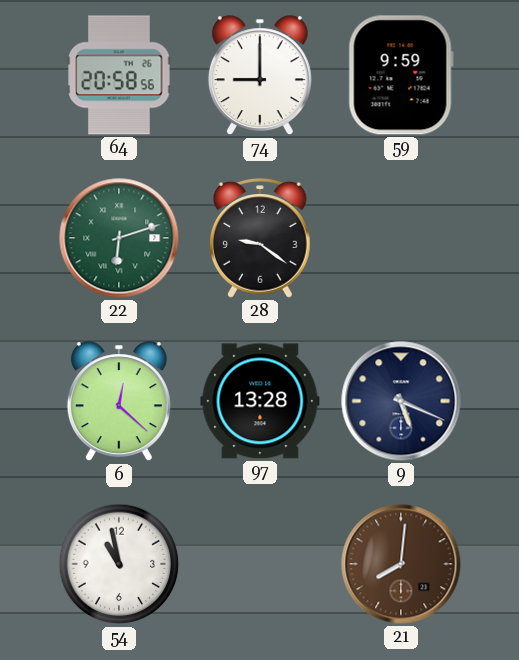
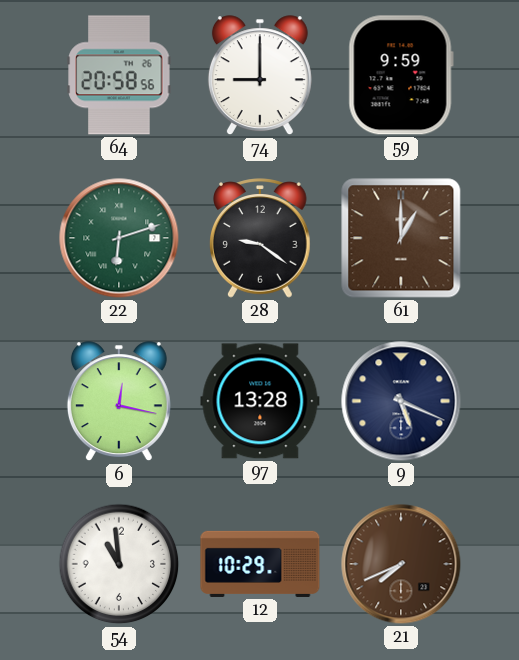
61: none -> 1:00 (401, 238)
6: 12:22 -> 12:17 (119, 402)
54: 10:58 -> 10:59 (119, 564)
12: none -> 10:29 (260, 564)
21: 8:01 -> 7:41 (401, 564)
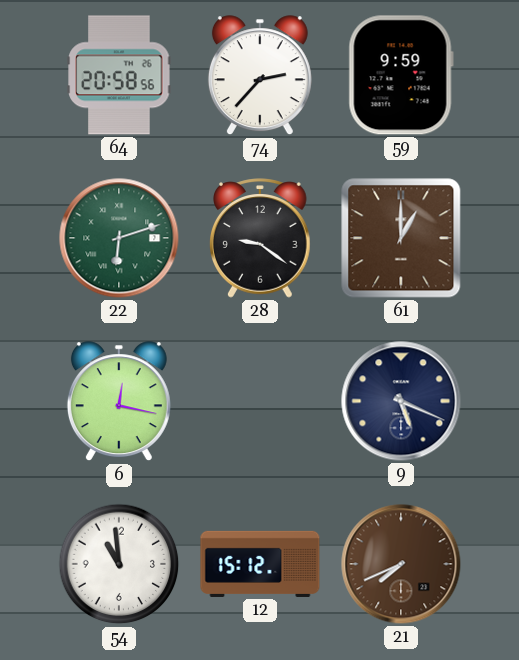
74: 9:00 -> 2:37 (260, 76)
97: 13:28 -> none (260, 401)
12: 10:29 -> 15:12 (260, 564)
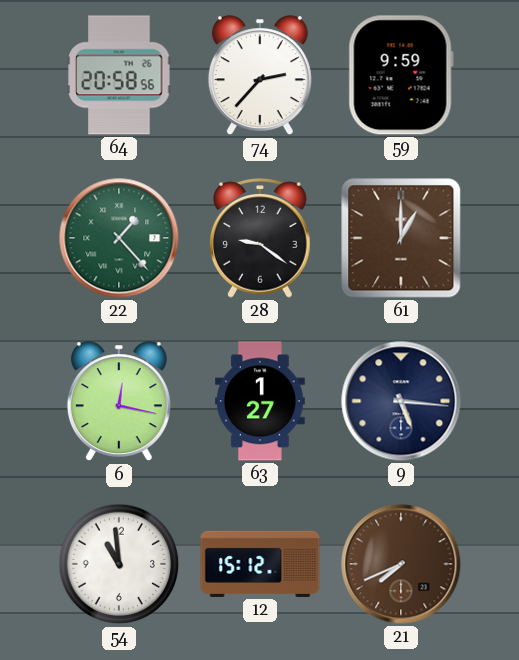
22: 6:12 -> 1:23 (119, 238)
63: none -> 1:27 (260, 401)
9: 5:19 -> 5:16 (401, 401)
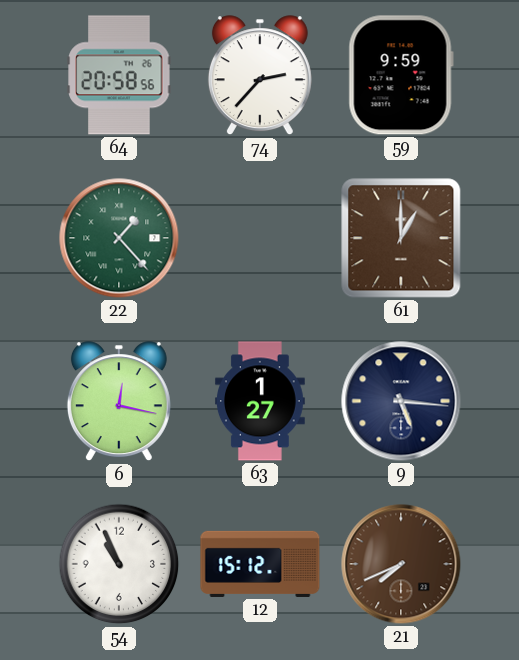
28: 9:21 -> none (261, 238)
54: 10:59 -> 10:56 (119, 564)
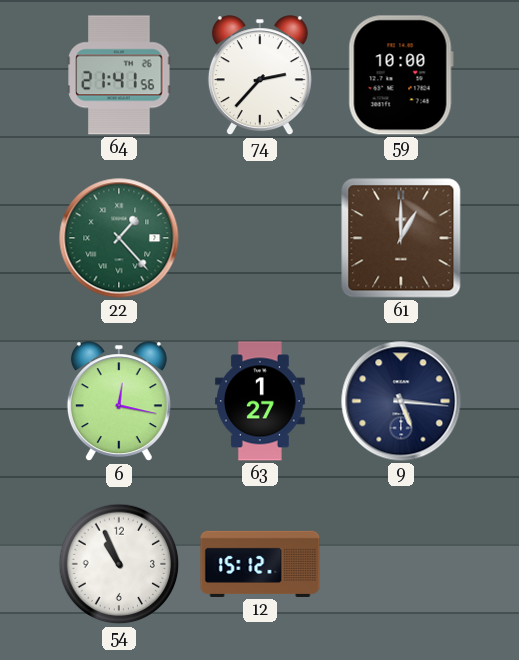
64: 20:58 -> 21:41 (119, 75)
59: 9:59 -> 10:00 (401, 75)
21: 7:41 -> none (401, 564)
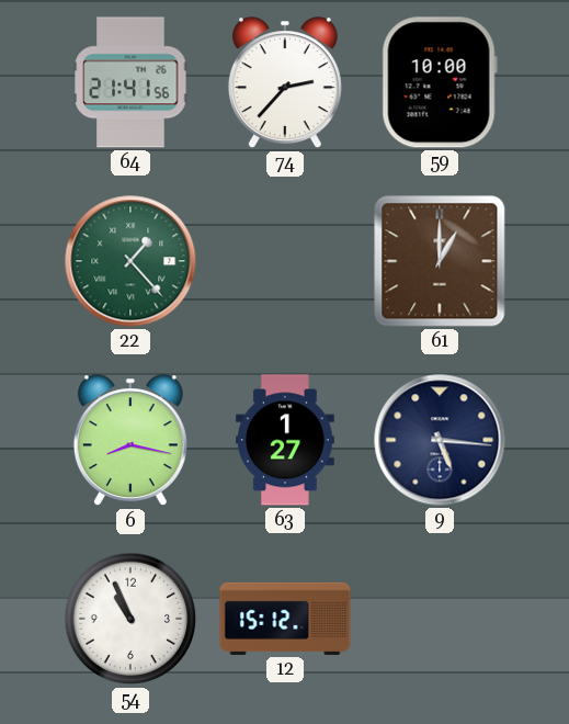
6: 12:17 -> 8:17 (130, 441)
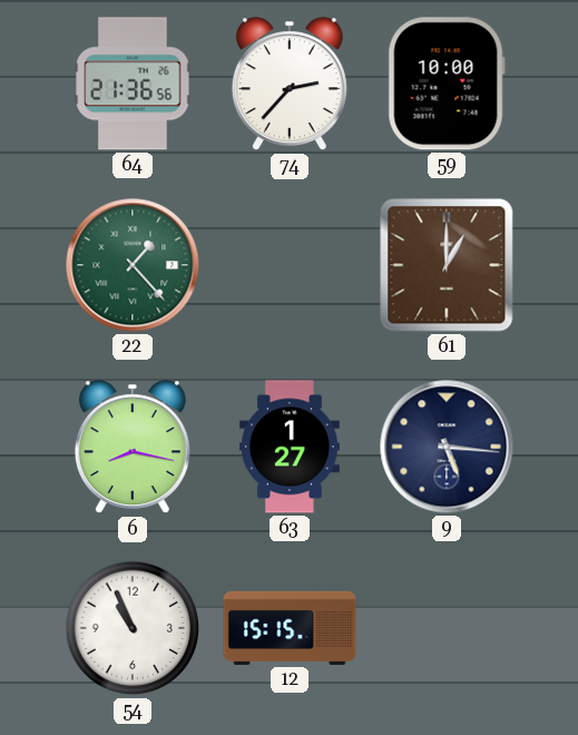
64: 21:41 -> 21:36 (133, 84)
12: 15:12 -> 15:15 (290, 628)
